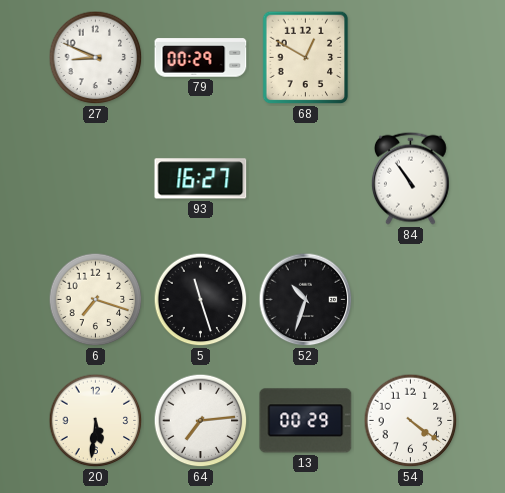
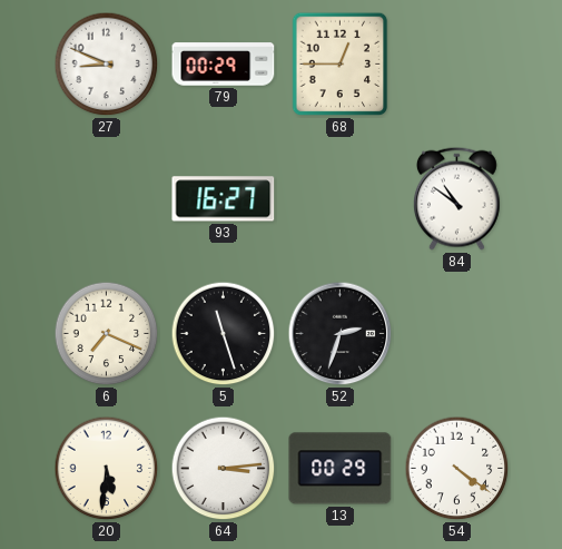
68: 12:50 -> 12:45 (341, 65)
84: 10:54 -> 10:51 (456, 198)
6: 7:18 -> 7:19 (107, 334)
52: 10:33 -> 2:33 (341, 334)
64: 7:14 -> 3:14 (224, 469)
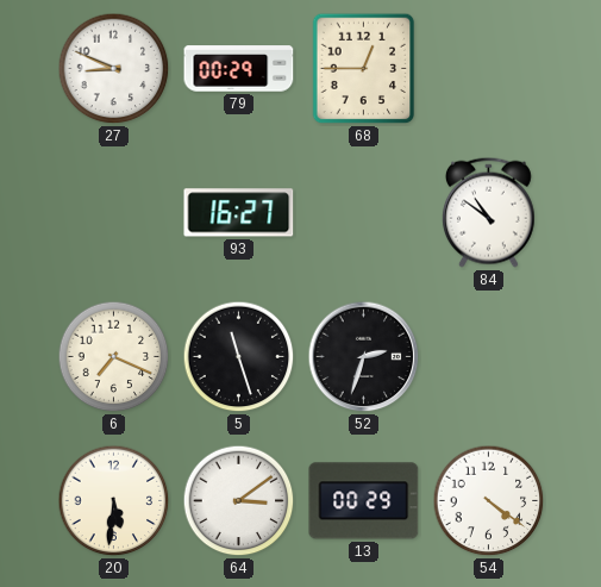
64: 3:14 -> 3:09 (239, 501)
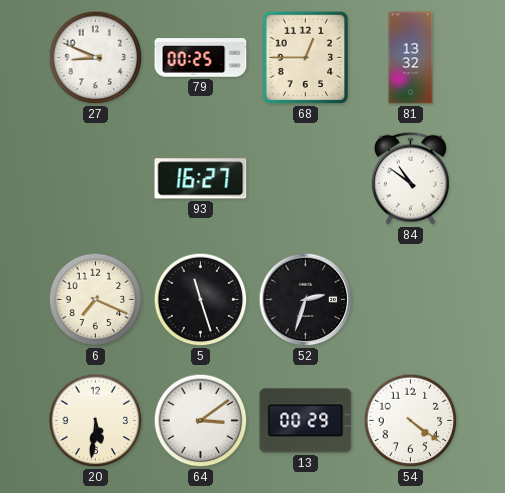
79: 00:29 -> 00:25 (201, 58)
81: none -> 13:32 (411, 58)
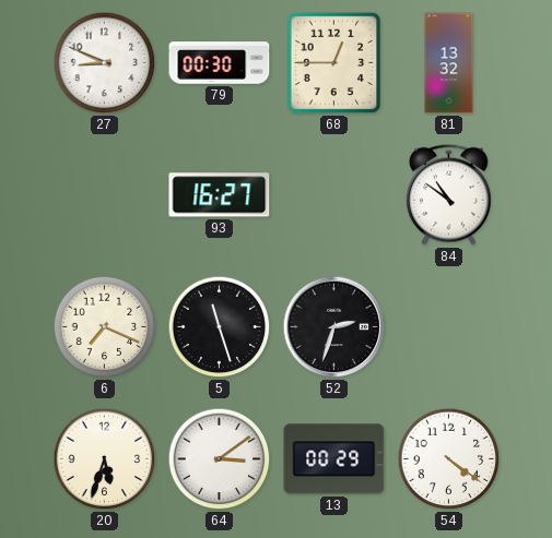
79: 00:25 -> 00:30 (220, 63)
20: 5:31 -> 5:33 (105, 459)
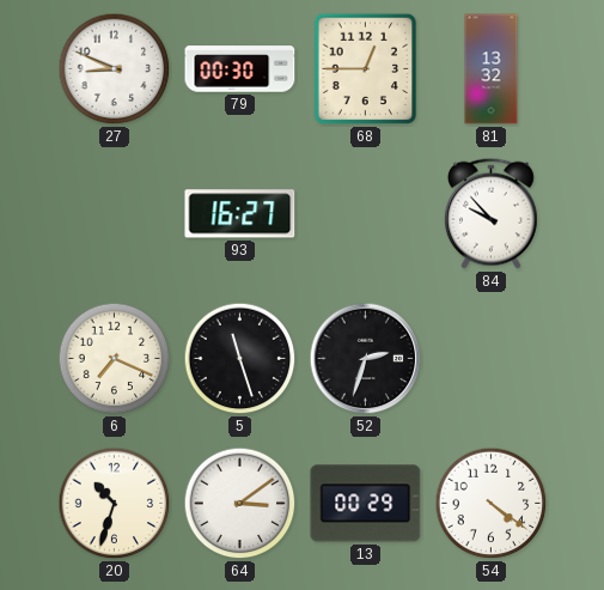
84: 10:51 -> 9:53 (490, 213)
20: 5:33 -> 10:33 (115, 504)
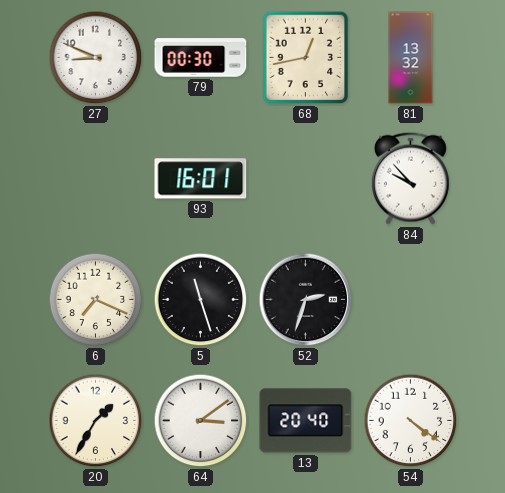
68: 12:45 -> 12:43 (306, 58)
93: 16:27 -> 16:01 (201, 179)
20: 10:33 -> 1:35 (96, 421)
13: 00:29 -> 20:40 (306, 421)
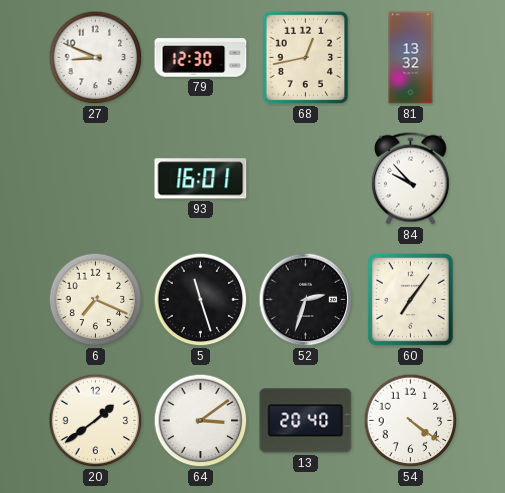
79: 00:30 -> 12:30 (201, 58)
60: none -> 7:06 (410, 299)
20: 1:35 -> 1:39 (96, 421)
